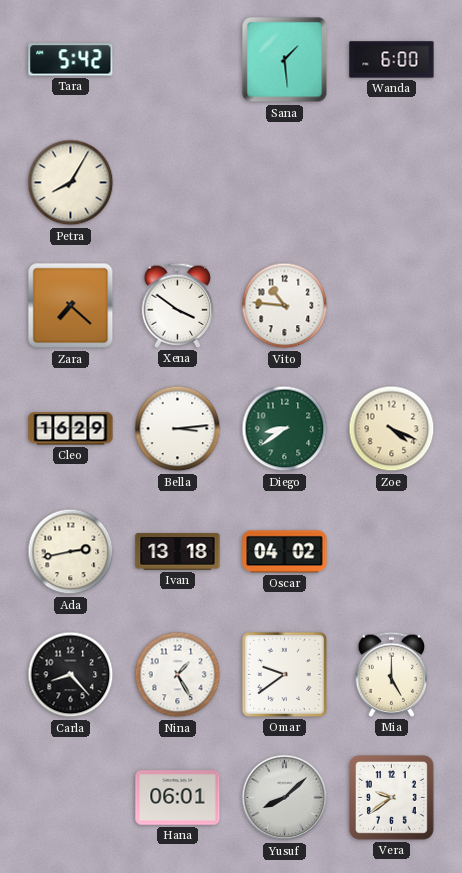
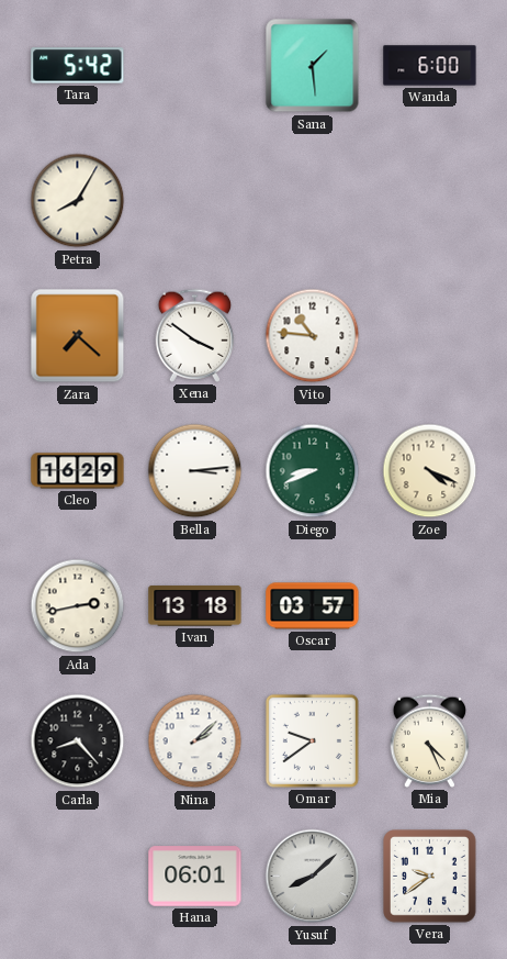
Diego: 8:39 -> 8:41 (313, 471)
Oscar: 04:02 -> 03:57 (313, 606)
Nina: 1:25 -> 2:08 (195, 741)
Mia: 5:00 -> 4:26 (430, 740)
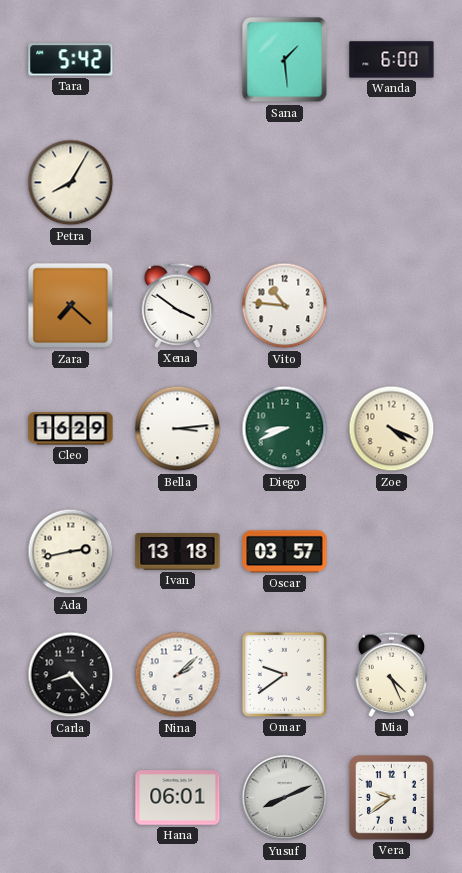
Yusuf: 8:08 -> 8:11 (285, 798)
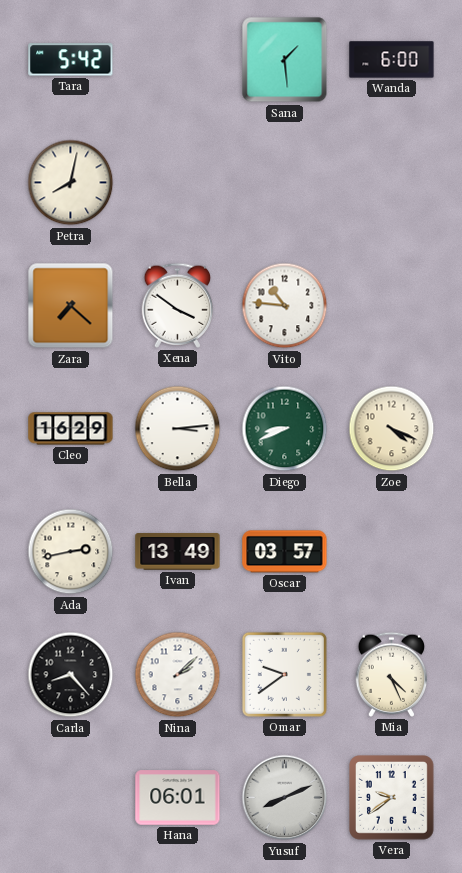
Petra: 8:05 -> 8:02 (71, 183)
Ivan: 13:18 -> 13:49 (178, 552)
